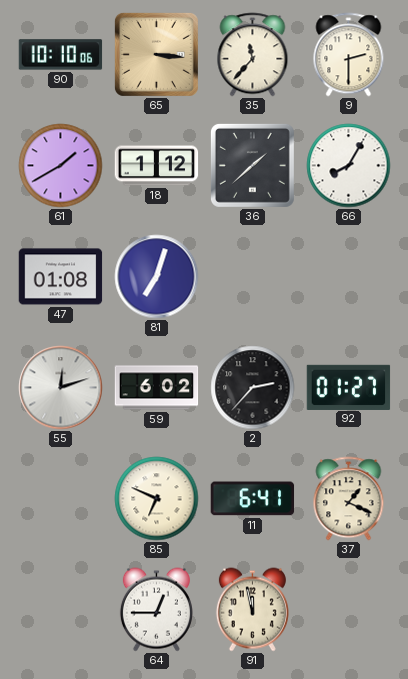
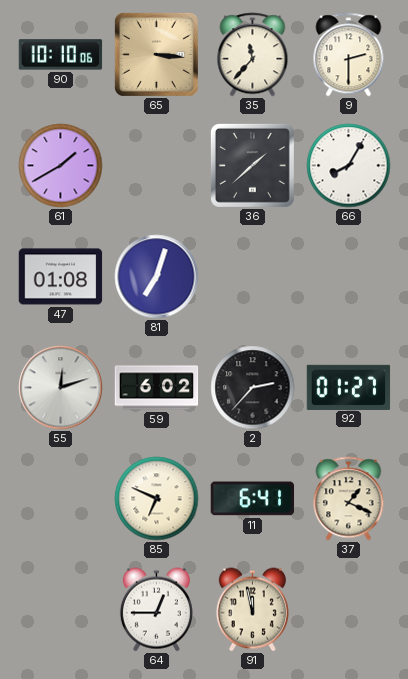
18: 1:12 -> none (157, 166)
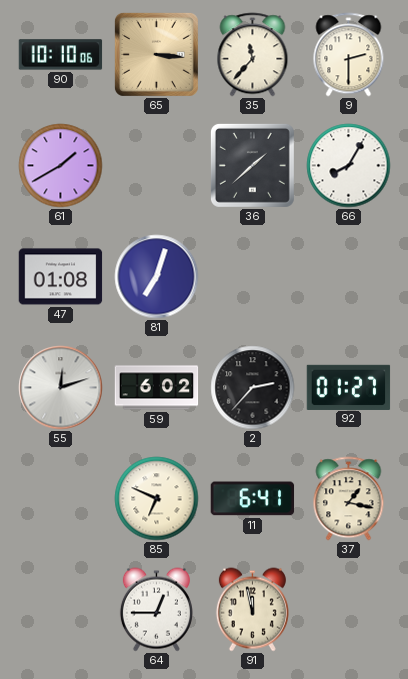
37: 1:19 -> 1:17 (349, 499)
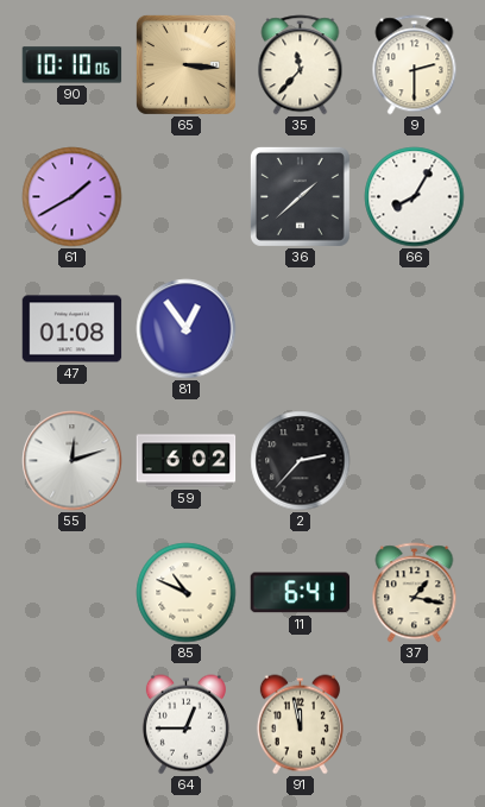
81: 7:03 -> 12:54 (187, 329)
92: 01:27 -> none (349, 387)
85: 6:49 -> 10:49 (187, 593)
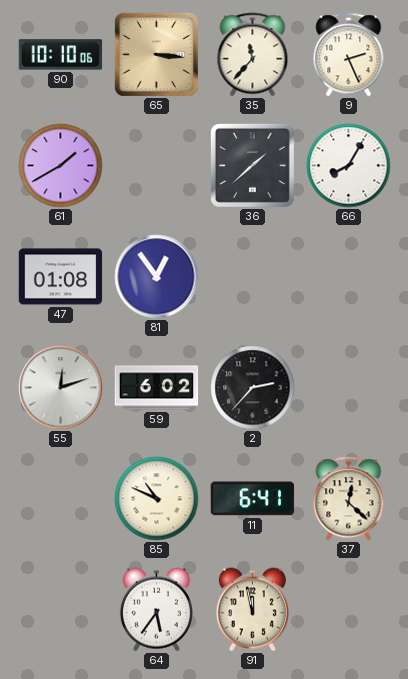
9: 2:30 -> 2:26 (349, 55)
37: 1:17 -> 12:22 (349, 499)
64: 12:45 -> 5:36 (156, 610)
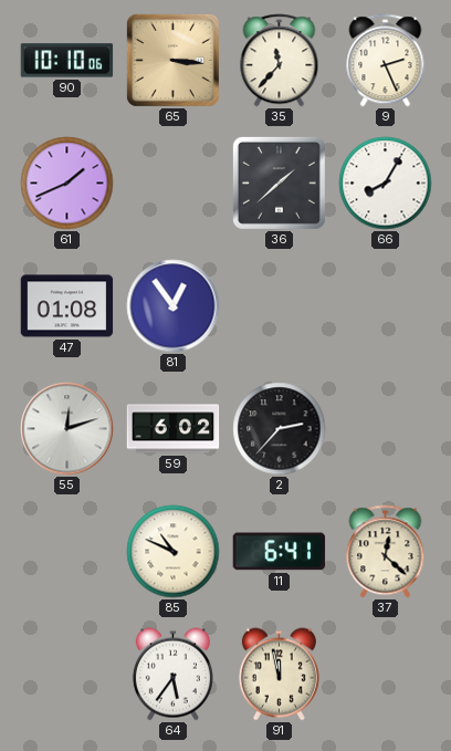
61: 1:40 -> 1:41 (67, 184)
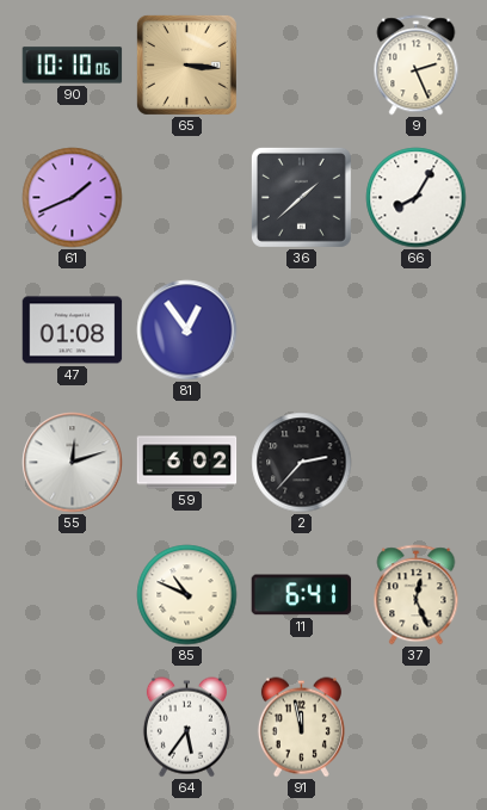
35: 11:37 -> none (280, 61)
37: 12:22 -> 12:26 (417, 595)
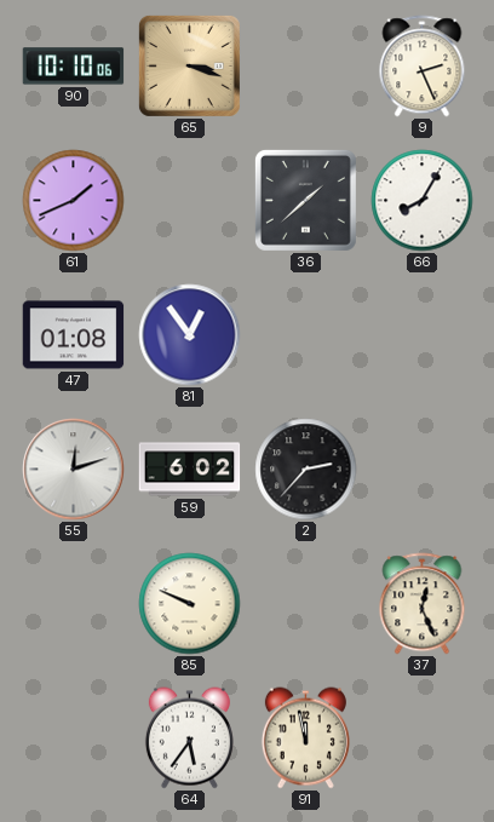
65: 3:16 -> 3:18 (189, 65)
85: 10:49 -> 9:49 (190, 604)
11: 6:41 -> none (302, 595)
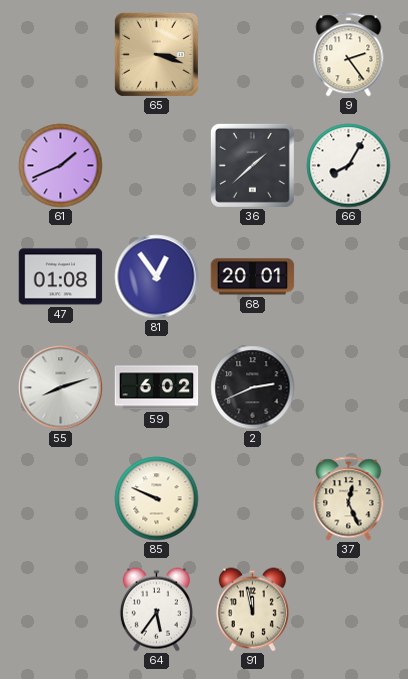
90: 10:10 -> none (74, 67)
9: 2:26 -> 2:24 (349, 55)
68: none -> 20:01 (253, 277)
55: 12:12 -> 8:12 (61, 388)
2: 2:37 -> 2:41 (253, 388)
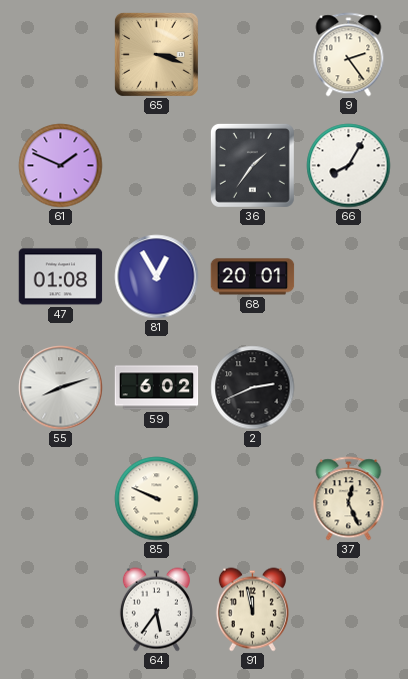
61: 1:41 -> 1:49 (61, 166)
36: 1:38 -> 1:36 (252, 165)
81: 12:54 -> 12:55 (157, 277)
